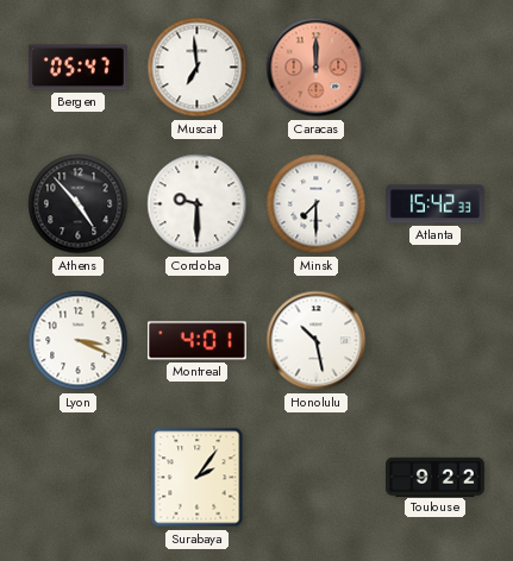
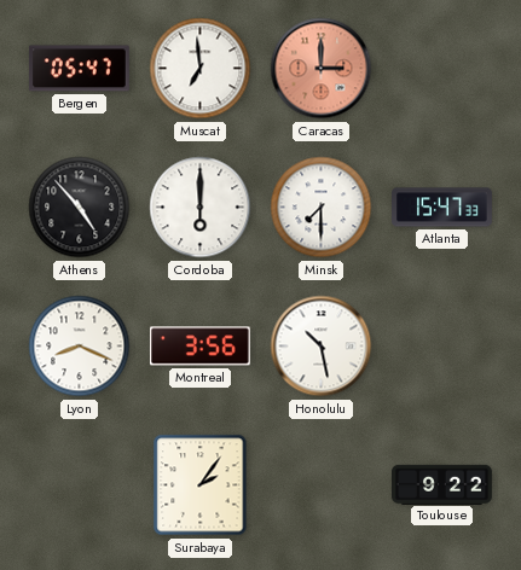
Caracas: 12:00 -> 3:00 (322, 69)
Cordoba: 9:30 -> 6:00 (201, 208)
Atlanta: 15:42 -> 15:47 (442, 208)
Lyon: 3:19 -> 8:19 (80, 347)
Montreal: 4:01 -> 3:56 (199, 347)
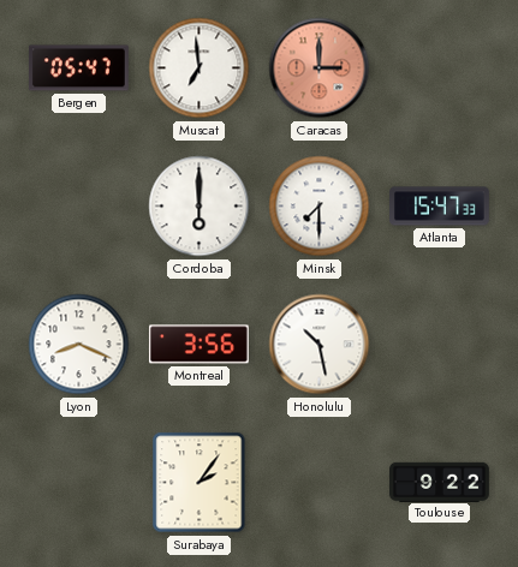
Athens: 4:53 -> none (80, 208)
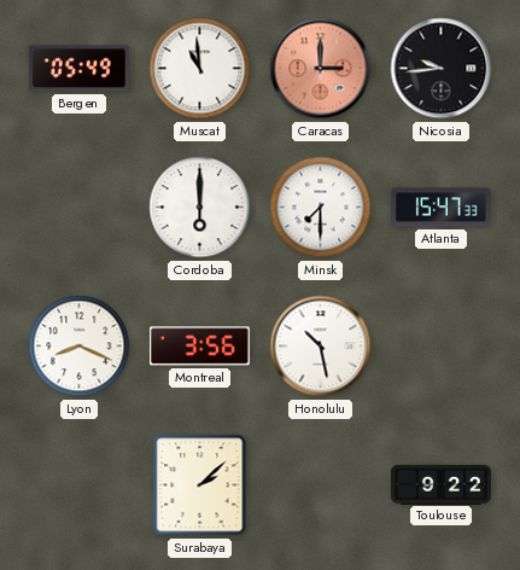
Bergen: 05:47 -> 05:49 (78, 69)
Muscat: 6:59 -> 10:59 (200, 69)
Nicosia: none -> 9:44 (442, 69)
Surabaya: 2:06 -> 2:08 (200, 485)
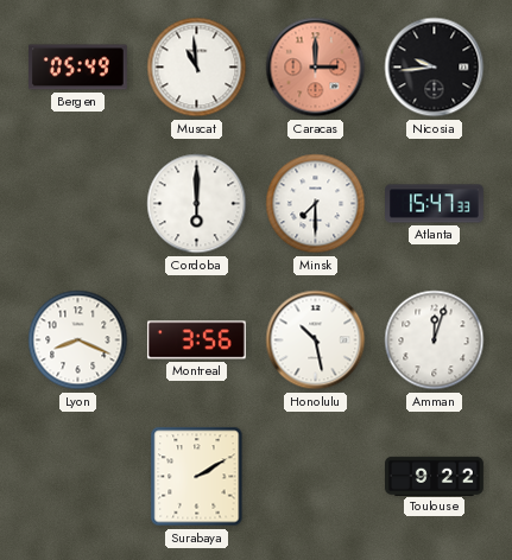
Amman: none -> 12:03 (435, 341)
Surabaya: 2:08 -> 2:10 (197, 477)
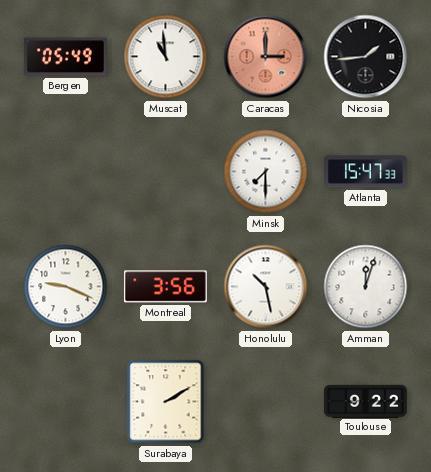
Nicosia: 9:44 -> 1:44 (366, 57)
Cordoba: 6:00 -> none (197, 204)
Lyon: 8:19 -> 9:19 (66, 287)
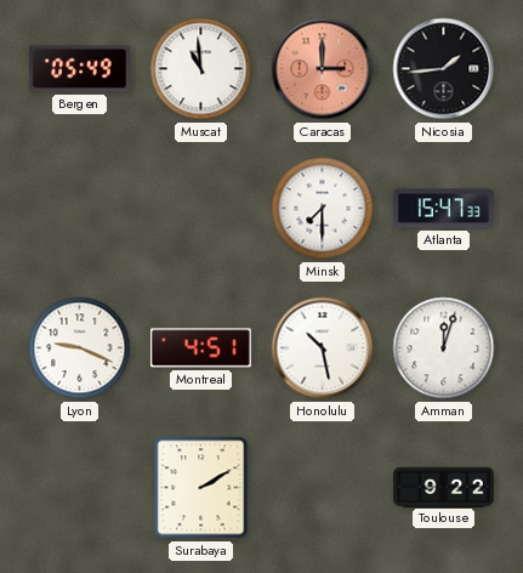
Montreal: 3:56 -> 4:51 (200, 348)
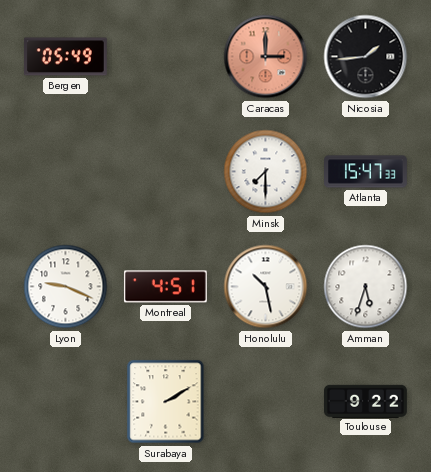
Muscat: 10:59 -> none (201, 69)
Amman: 12:03 -> 5:33 (366, 287)
